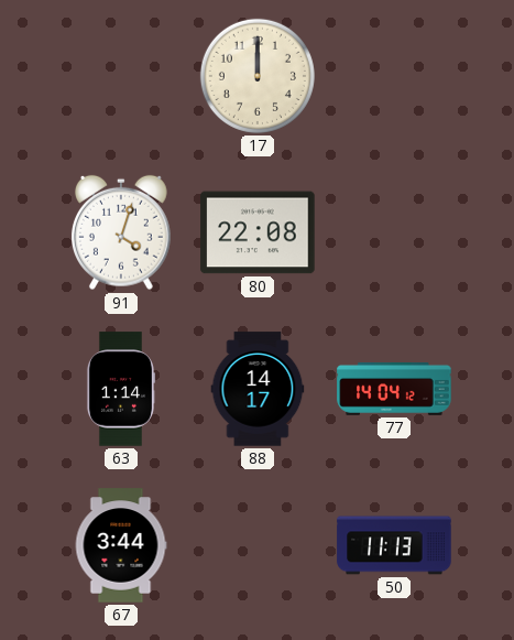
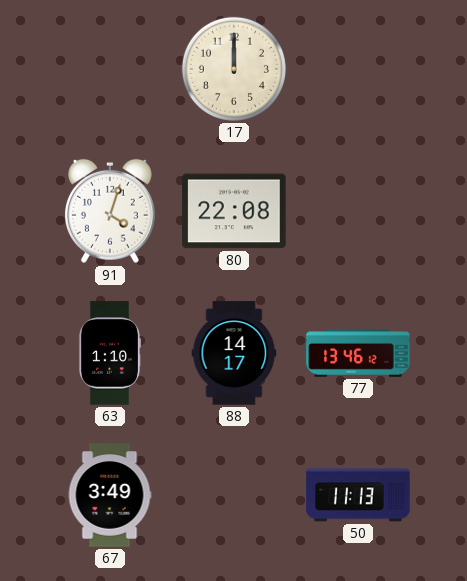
63: 1:14 -> 1:10 (109, 353)
77: 14:04 -> 13:46 (358, 353)
67: 3:44 -> 3:49 (110, 495)
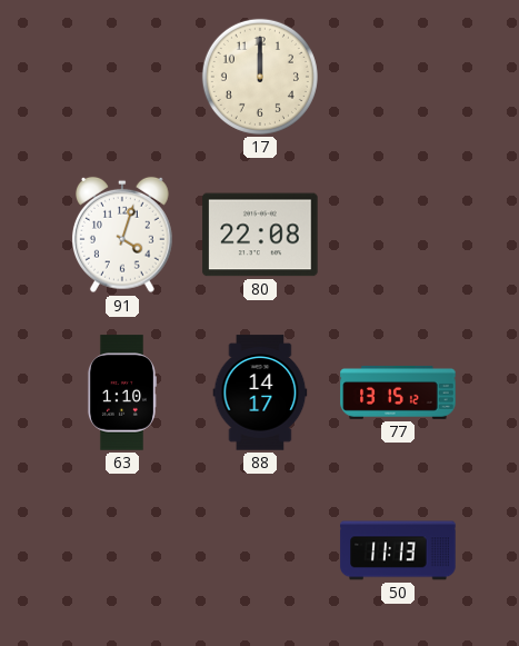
77: 13:46 -> 13:15 (398, 392)
67: 3:49 -> none (110, 495)
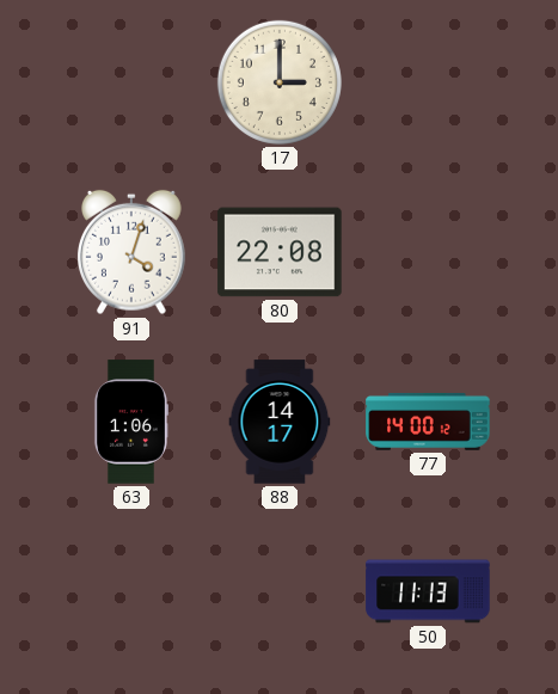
17: 12:00 -> 3:00 (280, 82)
63: 1:10 -> 1:06 (130, 422)
77: 13:15 -> 14:00 (428, 422)
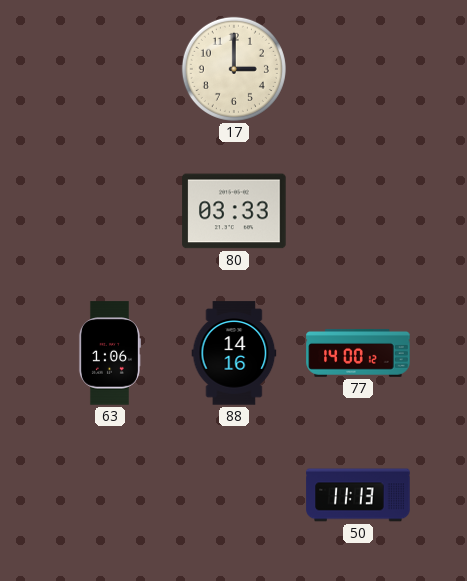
91: 4:03 -> none (131, 252)
80: 22:08 -> 03:33 (234, 211)
88: 14:17 -> 14:16 (234, 353)
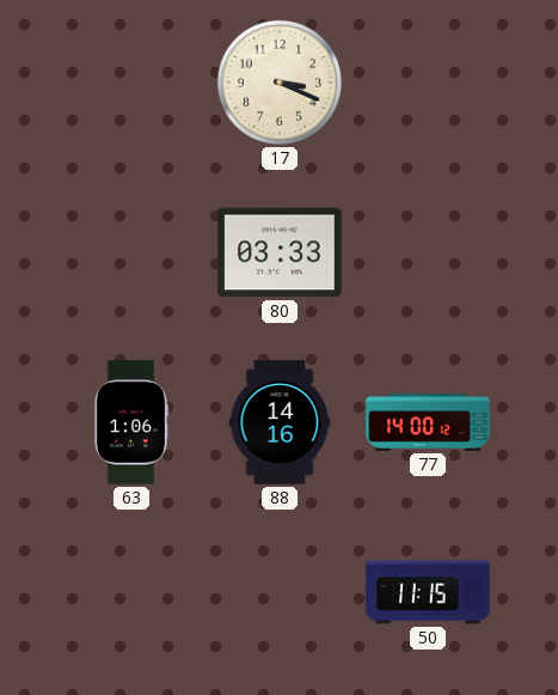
17: 3:00 -> 3:19 (280, 83)
50: 11:13 -> 11:15 (428, 592)
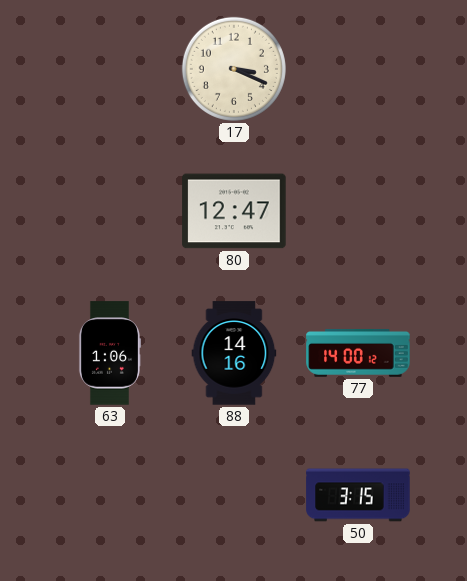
80: 03:33 -> 12:47 (234, 211)
50: 11:15 -> 3:15 (358, 495)
